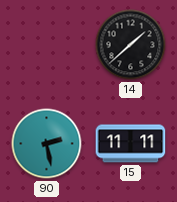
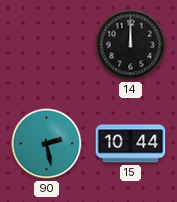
14: 1:38 -> 12:00 (131, 45)
15: 11:11 -> 10:44 (131, 144)
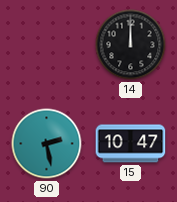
15: 10:44 -> 10:47 (131, 144)
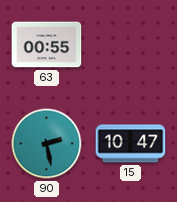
63: none -> 00:55 (47, 45)
14: 12:00 -> none (131, 45)
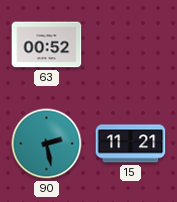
63: 00:55 -> 00:52 (47, 45)
15: 10:47 -> 11:21 (131, 144)
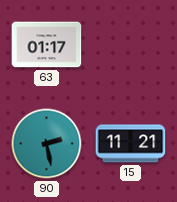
63: 00:52 -> 01:17 (47, 45)
